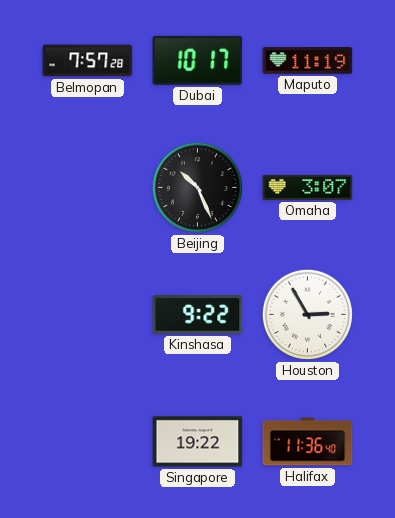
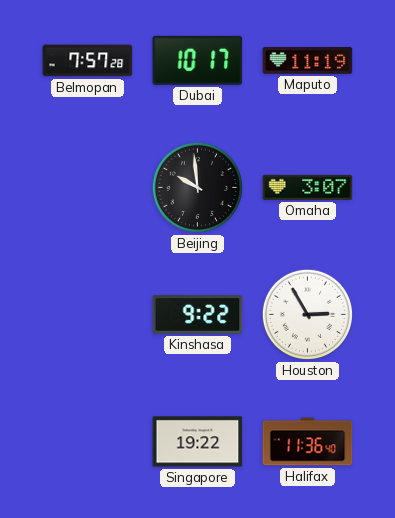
Beijing: 10:26 -> 9:59 (197, 187)
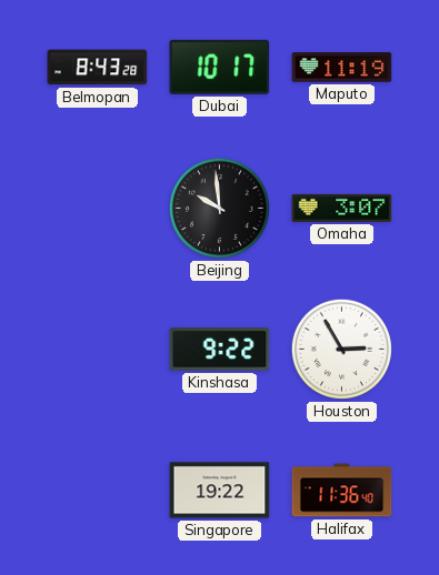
Belmopan: 7:57 -> 8:43 (98, 68)
